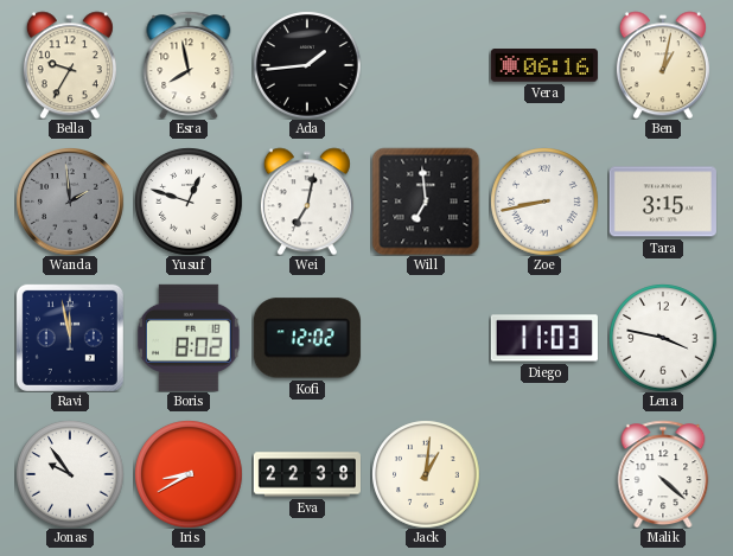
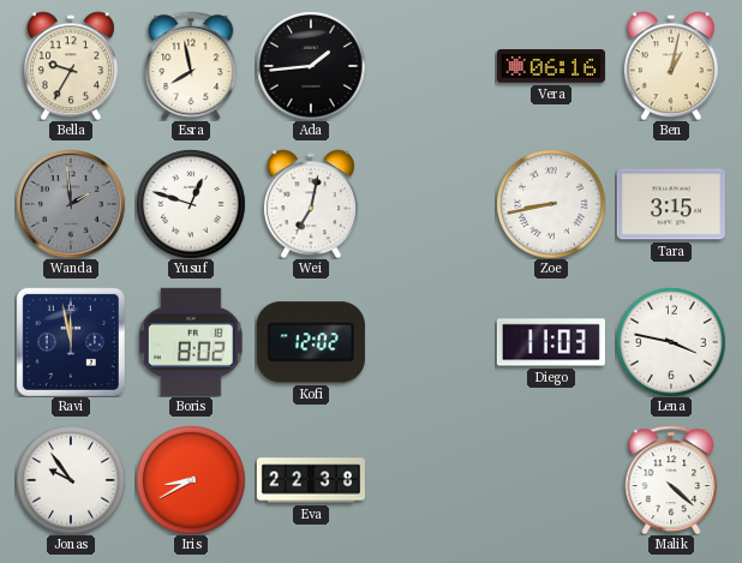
Will: 6:59 -> none (426, 202)
Jack: 1:01 -> none (426, 474)
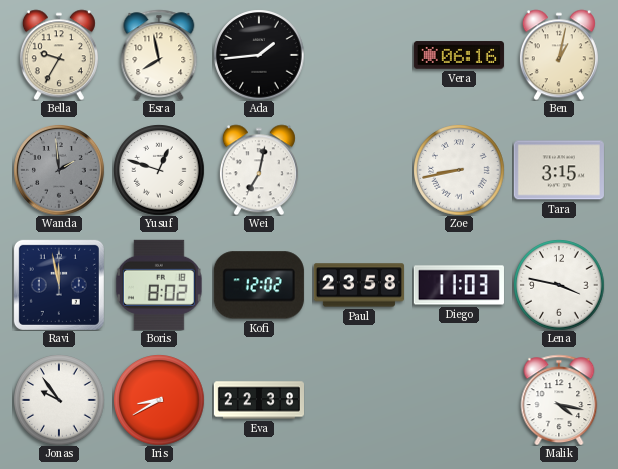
Paul: none -> 23:58 (359, 285)
Malik: 4:22 -> 4:17 (559, 400)
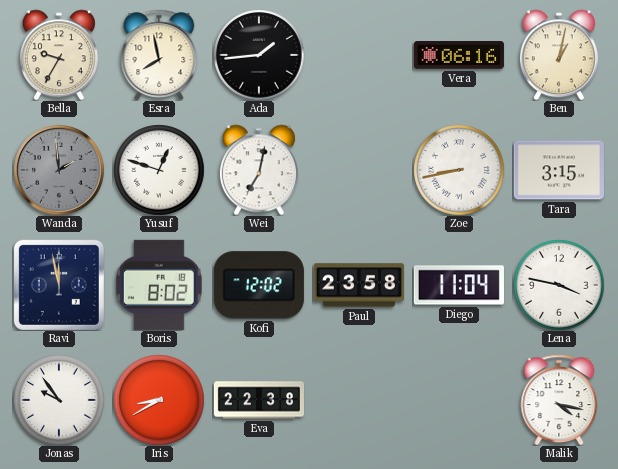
Diego: 11:03 -> 11:04 (459, 285)
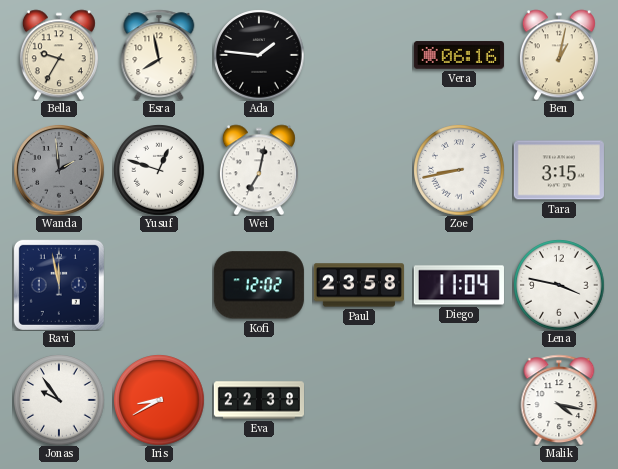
Ada: 1:44 -> 1:46 (259, 55)
Boris: 8:02 -> none (159, 285)
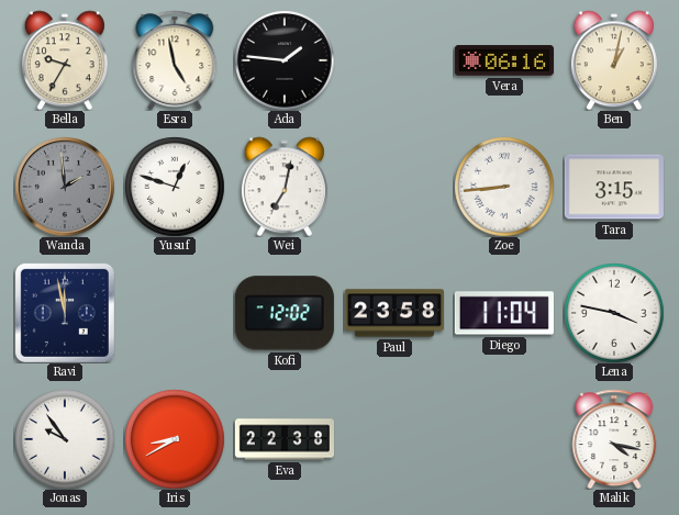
Esra: 7:58 -> 4:58 (175, 60)
Zoe: 8:43 -> 8:44 (504, 187)
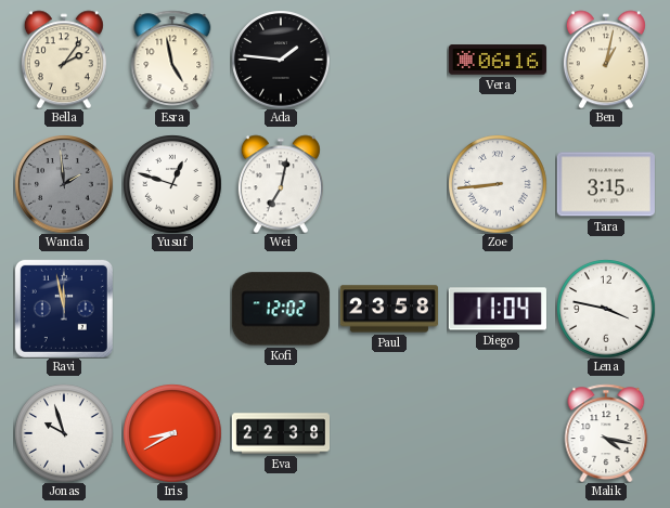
Bella: 9:35 -> 2:06 (64, 60)
Jonas: 9:54 -> 9:57 (64, 433)
